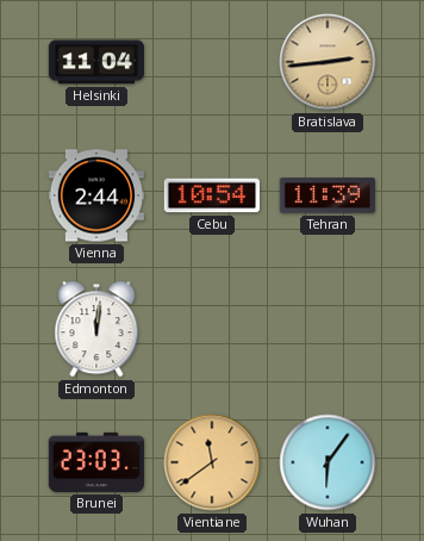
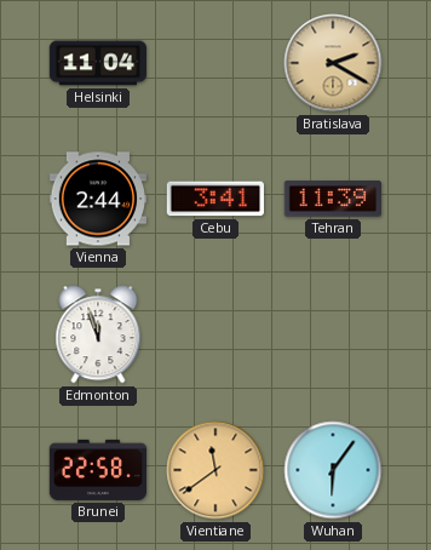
Bratislava: 2:44 -> 2:20 (333, 63)
Cebu: 10:54 -> 3:41 (214, 199)
Edmonton: 12:01 -> 11:57 (98, 334)
Brunei: 23:03 -> 22:58 (98, 470)
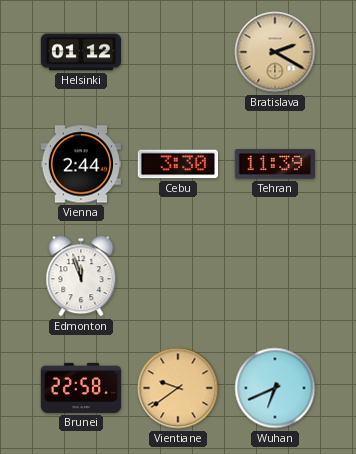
Helsinki: 11:04 -> 01:12 (81, 52)
Cebu: 3:41 -> 3:30 (177, 164)
Vientiane: 11:39 -> 9:39 (178, 388)
Wuhan: 6:06 -> 6:41 (275, 388)
